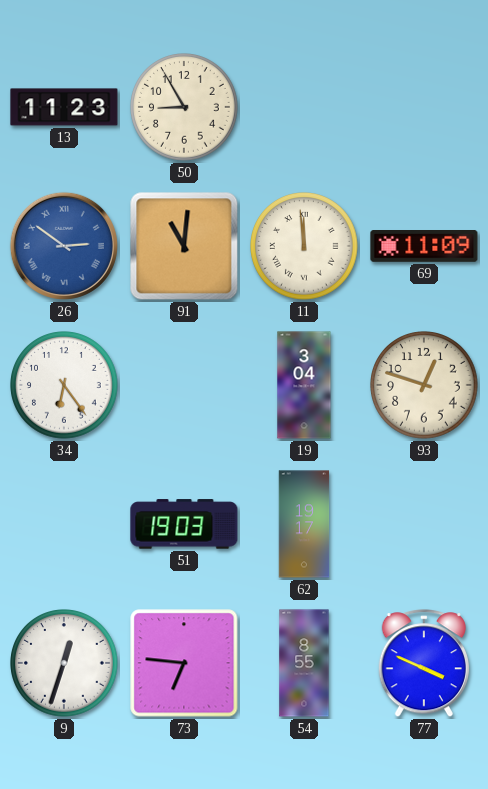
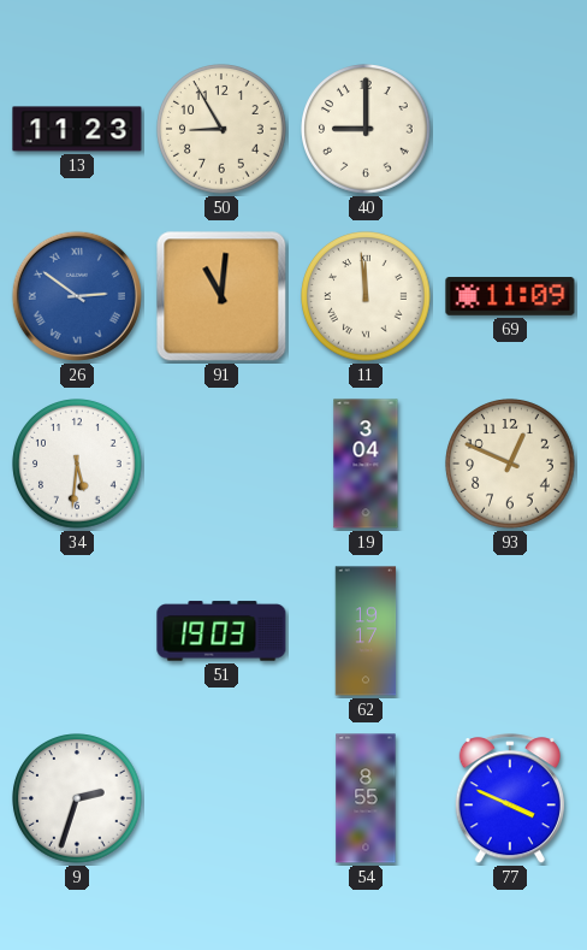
40: none -> 9:00 (366, 129)
34: 6:24 -> 5:31 (77, 464)
93: 12:48 -> 12:49 (510, 464)
9: 12:33 -> 2:33 (77, 798)
73: 6:46 -> none (184, 663)
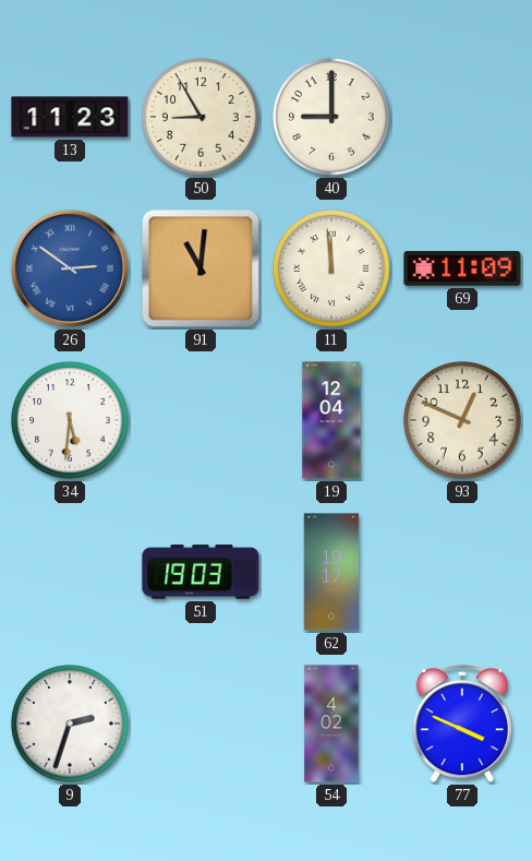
19: 3:04 -> 12:04 (331, 420)
54: 8:55 -> 4:02 (331, 724)
